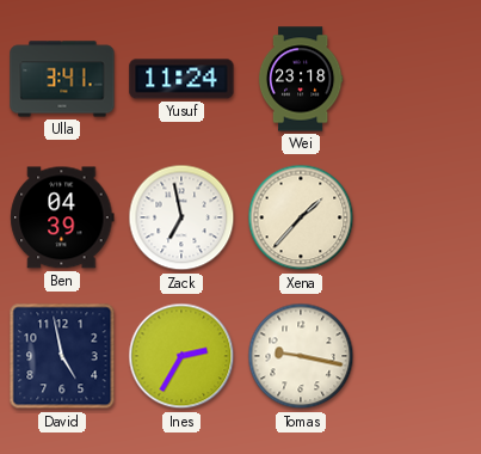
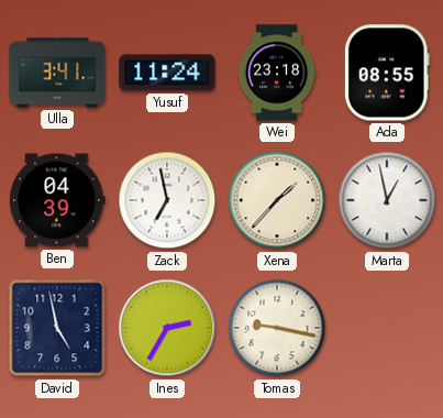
Ada: none -> 08:55 (387, 73)
Marta: none -> 12:58 (387, 200)
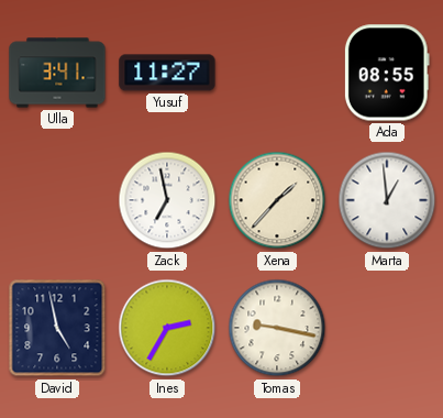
Yusuf: 11:24 -> 11:27 (167, 73)
Wei: 23:18 -> none (277, 73)
Ben: 04:39 -> none (57, 200)
Marta: 12:58 -> 12:59 (387, 200)
